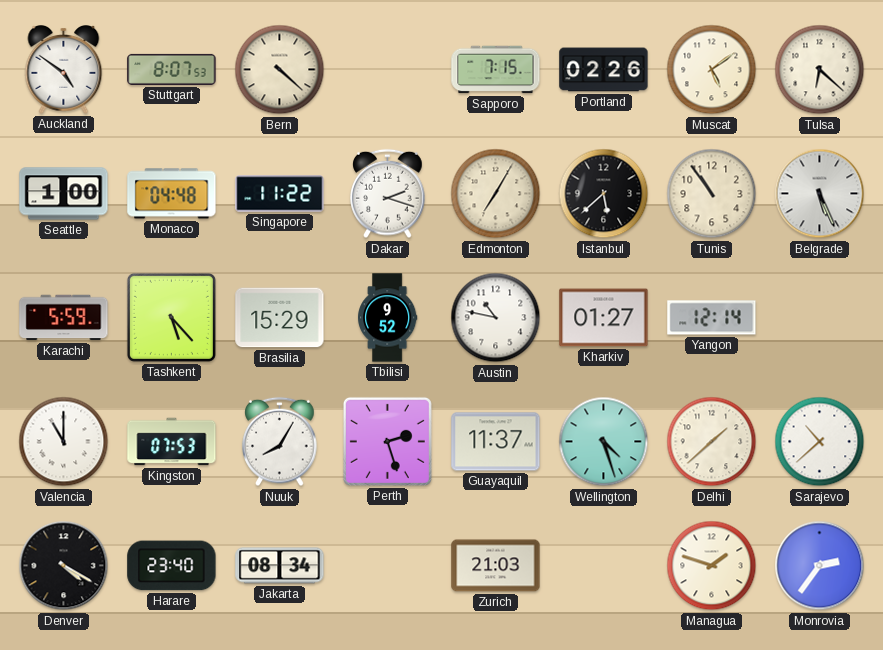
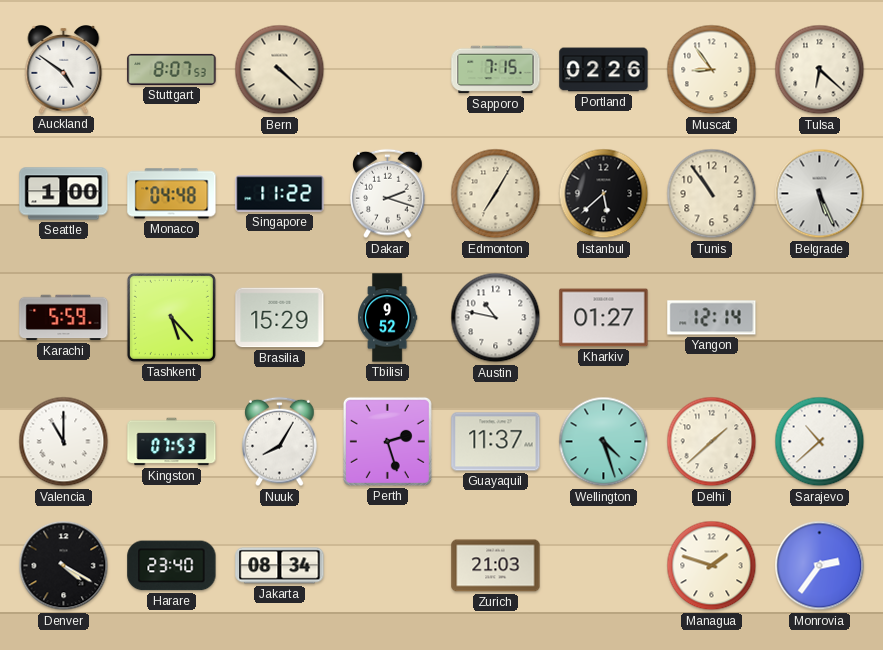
Muscat: 5:09 -> 8:54 (712, 70)
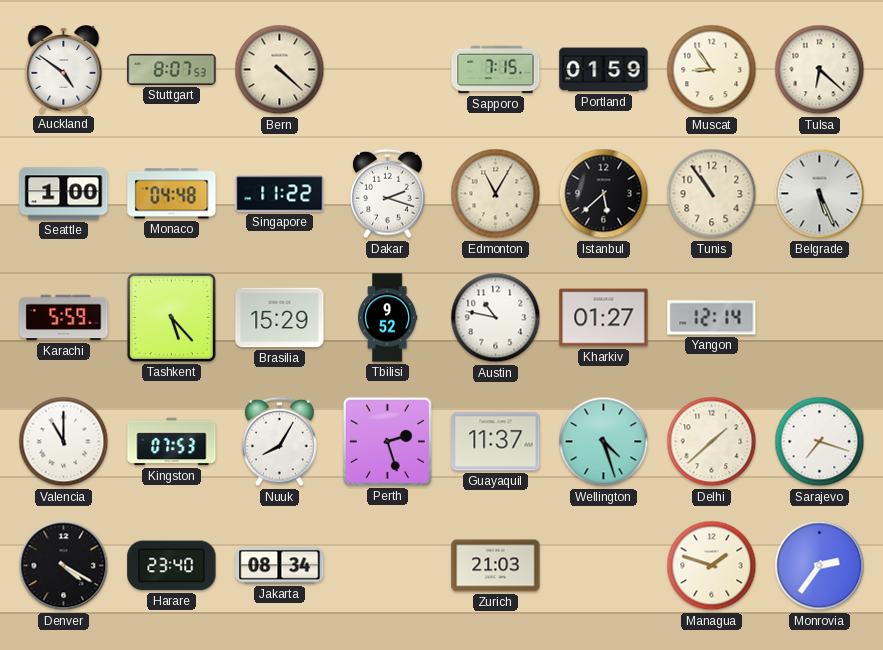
Portland: 02:26 -> 01:59 (604, 70)
Edmonton: 7:05 -> 11:05 (496, 194)
Sarajevo: 10:38 -> 7:18 (820, 442)
